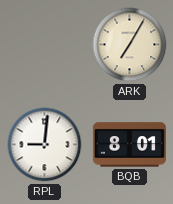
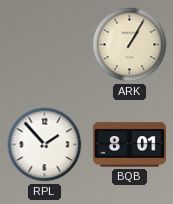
ARK: 7:05 -> 1:05 (130, 45)
RPL: 9:01 -> 1:53 (45, 145)
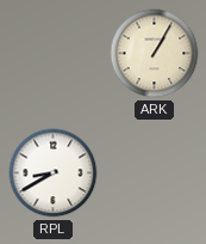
RPL: 1:53 -> 8:40 (54, 173)
BQB: 8:01 -> none (129, 145)
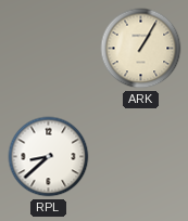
RPL: 8:40 -> 8:38 (49, 157)
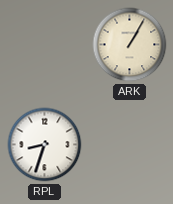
RPL: 8:38 -> 8:33 (45, 145)
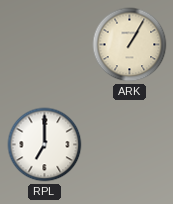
RPL: 8:33 -> 7:00 (45, 145)
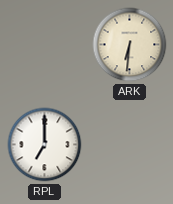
ARK: 1:05 -> 6:31 (130, 45)
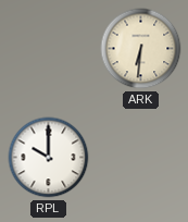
RPL: 7:00 -> 10:00 (49, 158)
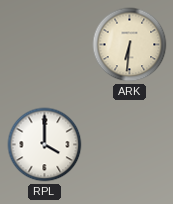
RPL: 10:00 -> 4:00 (45, 145)
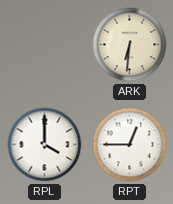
RPT: none -> 12:45 (130, 145)
